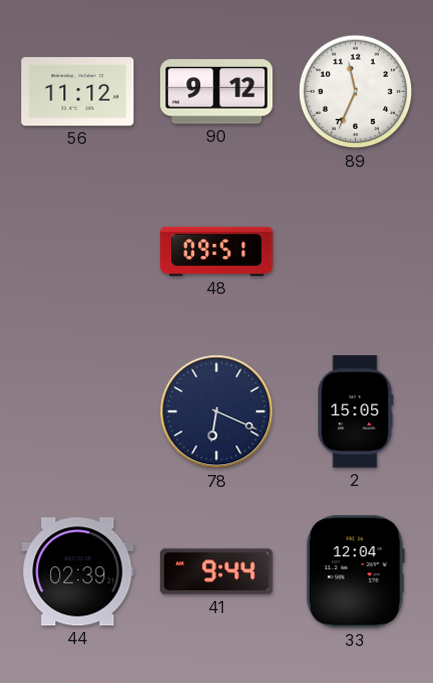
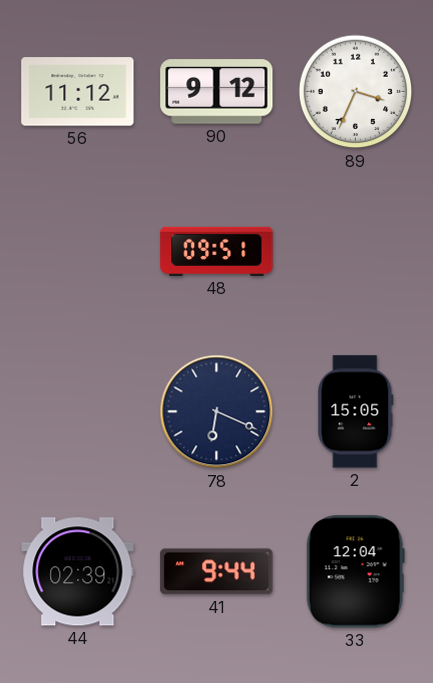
89: 11:34 -> 3:34 (356, 92)
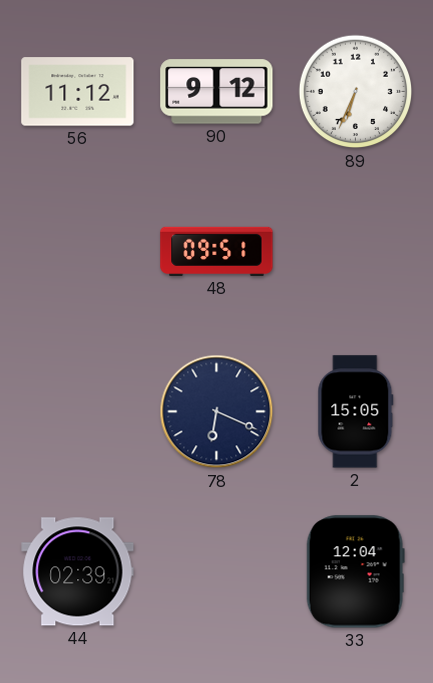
89: 3:34 -> 6:34 (356, 92)
41: 9:44 -> none (217, 572)
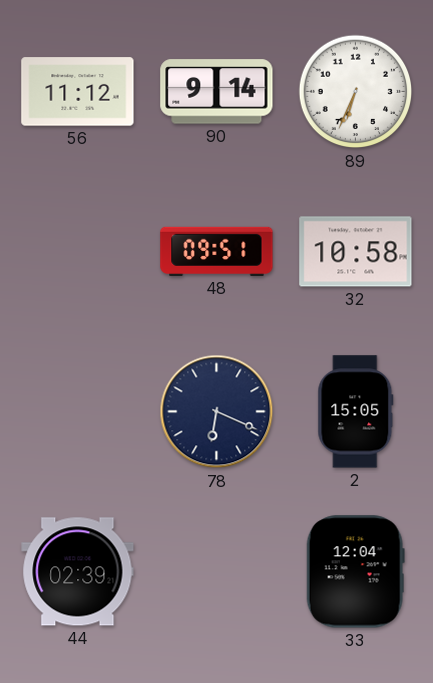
90: 9:12 -> 9:14 (217, 92)
32: none -> 10:58 (356, 252)
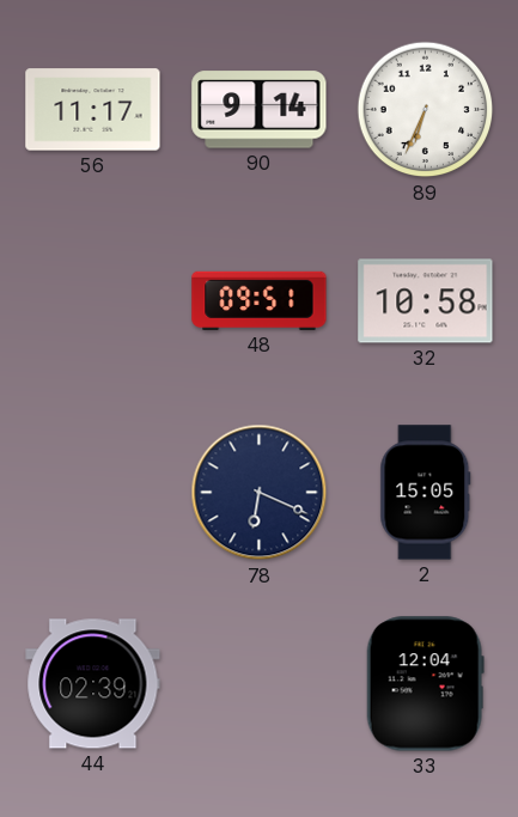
56: 11:12 -> 11:17 (93, 110)
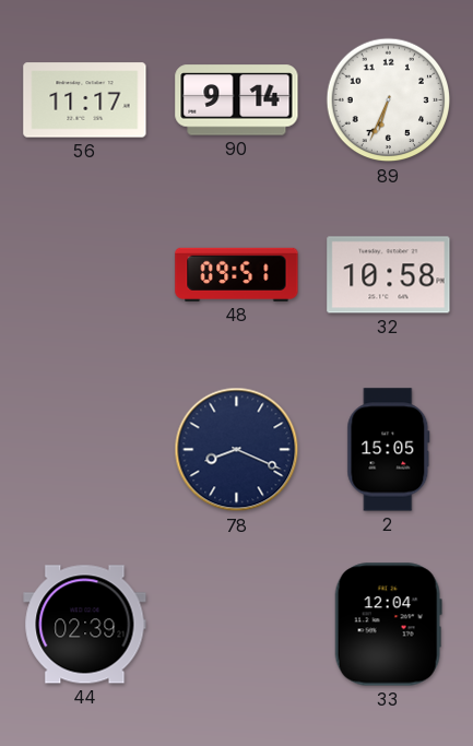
78: 6:19 -> 8:19 (237, 450)
